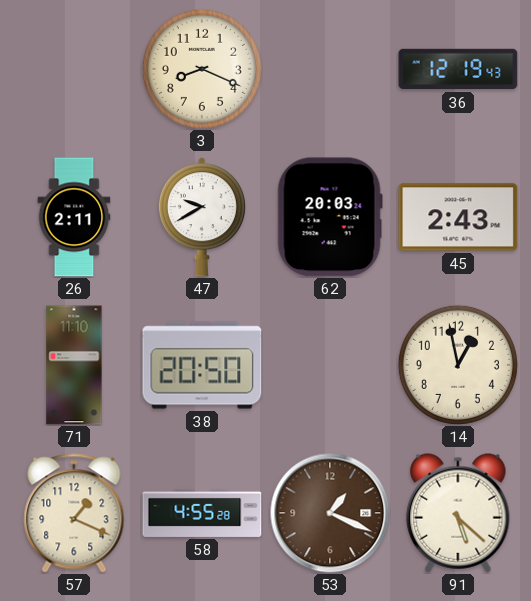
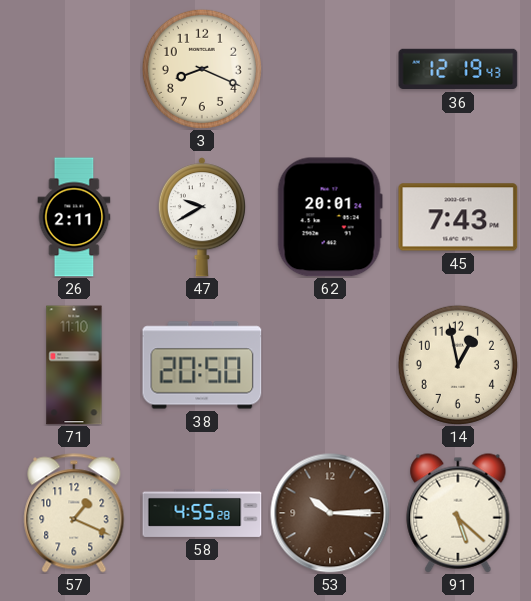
62: 20:03 -> 20:01 (330, 217)
45: 2:43 -> 7:43 (458, 217)
53: 1:19 -> 10:15 (330, 513)
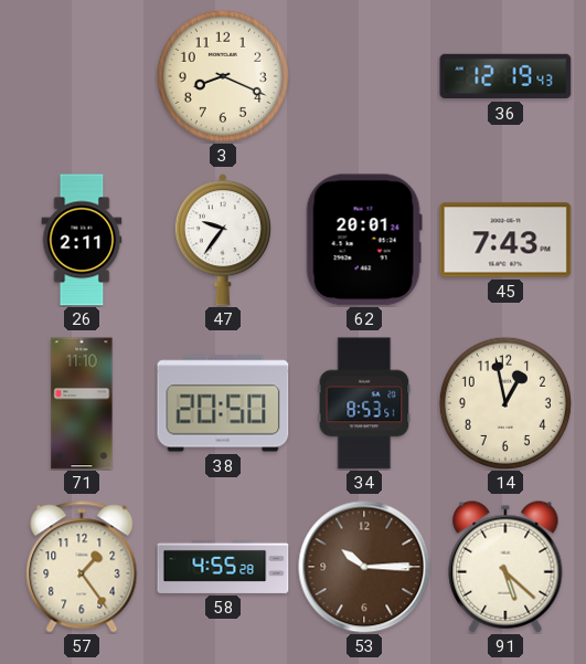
47: 9:40 -> 9:36 (223, 240)
34: none -> 8:53 (364, 403)
57: 1:19 -> 1:24 (82, 567)
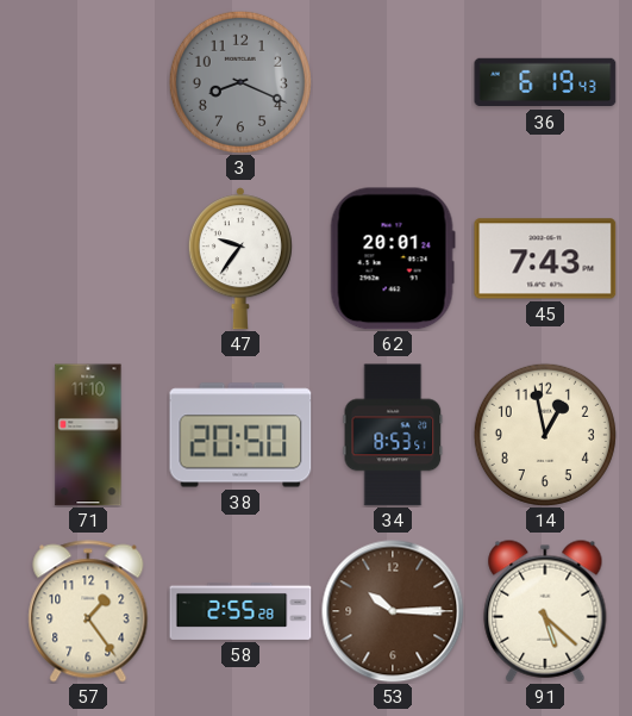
3 dial: cream -> grey (240, 82)
36: 12:19 -> 6:19 (545, 82)
26: 2:11 -> none (82, 240)
58: 4:55 -> 2:55 (240, 611)
